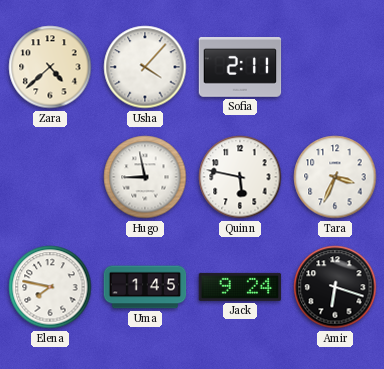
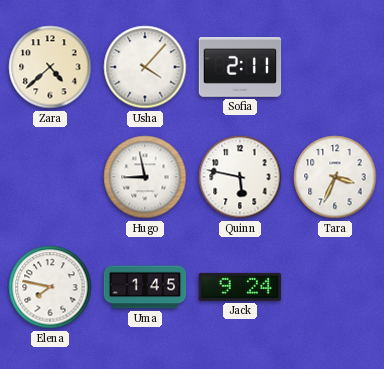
Amir: 6:18 -> none (335, 287)
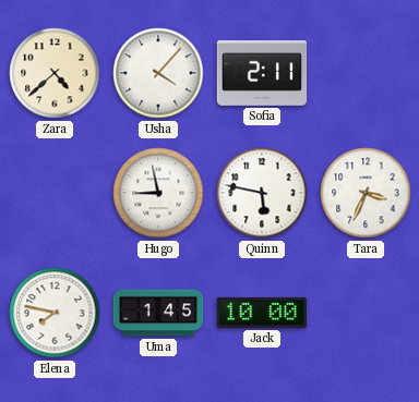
Jack: 9:24 -> 10:00 (262, 313)
